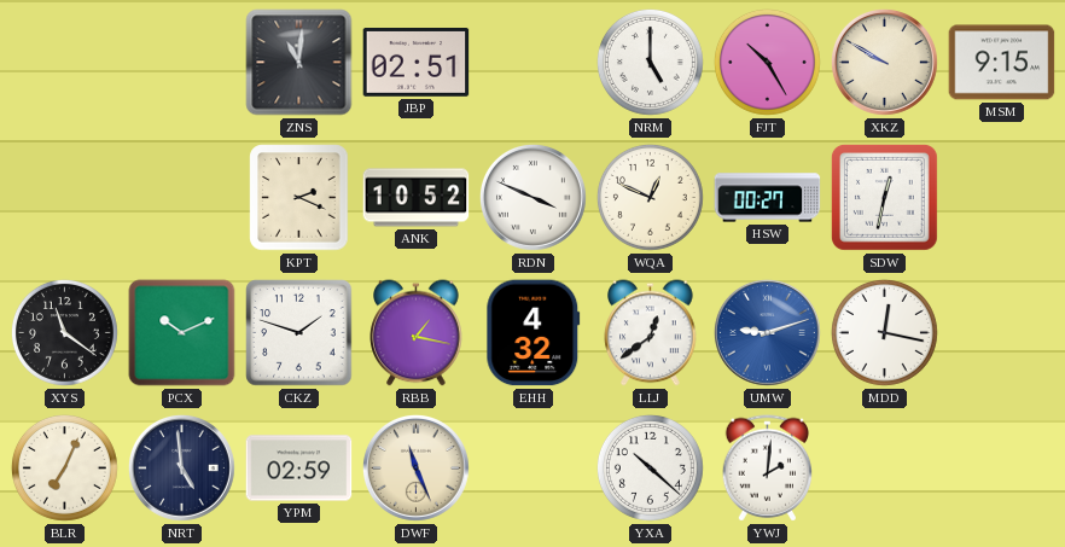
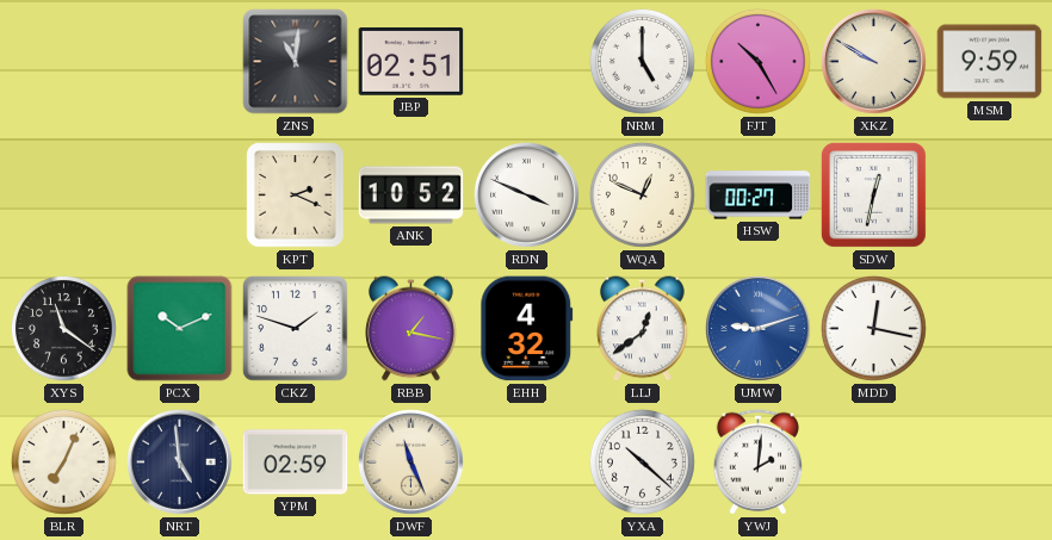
MSM: 9:15 -> 9:59 (990, 62)
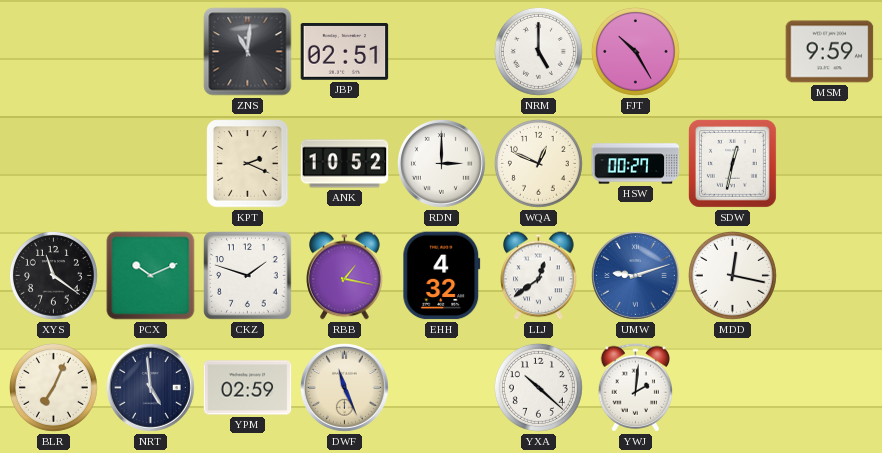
XKZ: 9:50 -> none (873, 61)
RDN: 3:49 -> 3:00 (441, 163)
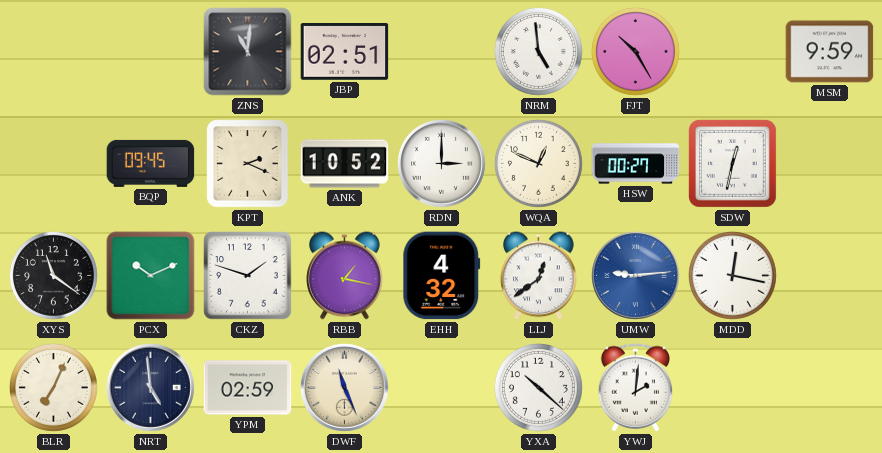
NRM: 5:00 -> 4:59 (538, 51)
BQP: none -> 09:45 (151, 163)
UMW: 9:12 -> 9:14 (635, 275)
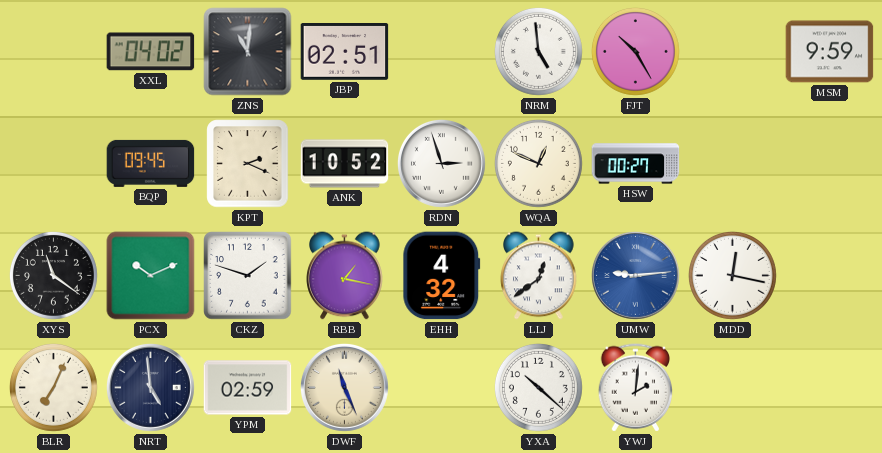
XXL: none -> 04:02 (151, 52)
RDN: 3:00 -> 2:57 (441, 163)
SDW: 12:32 -> none (732, 163)
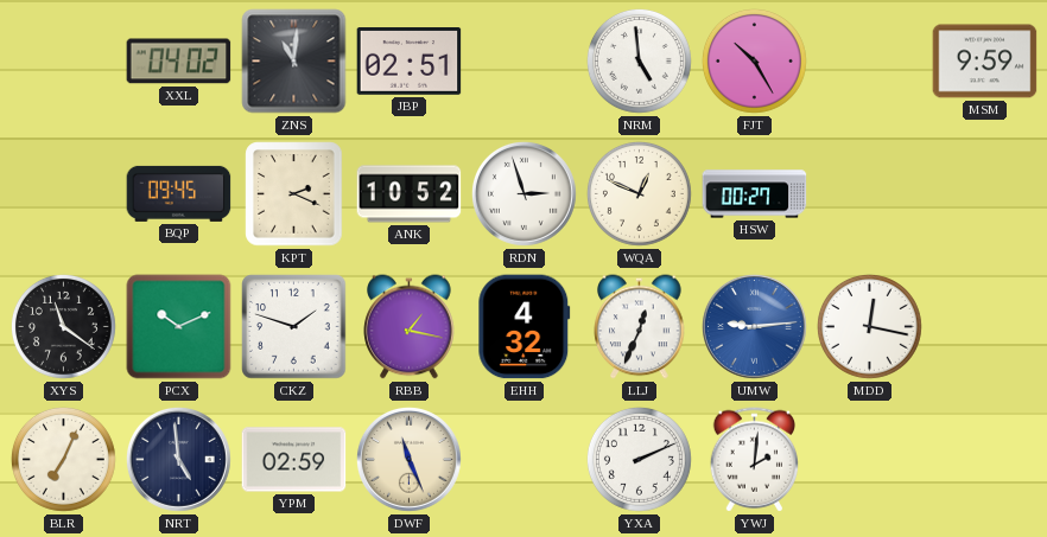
LLJ: 12:39 -> 12:34 (640, 327)
YXA: 10:22 -> 2:11 (639, 459)
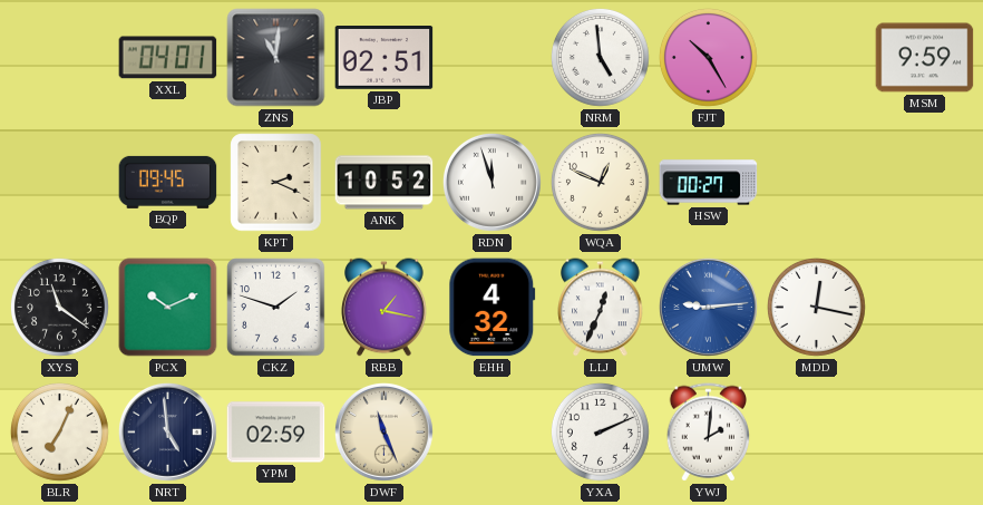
XXL: 04:02 -> 04:01 (168, 58)
RDN: 2:57 -> 11:57 (491, 182)
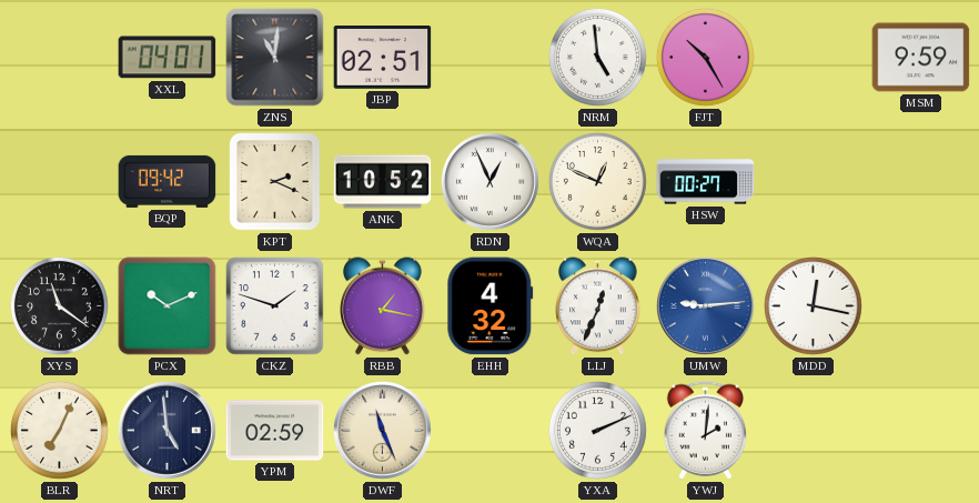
BQP: 09:45 -> 09:42 (168, 181)
RDN: 11:57 -> 12:56 (490, 181)
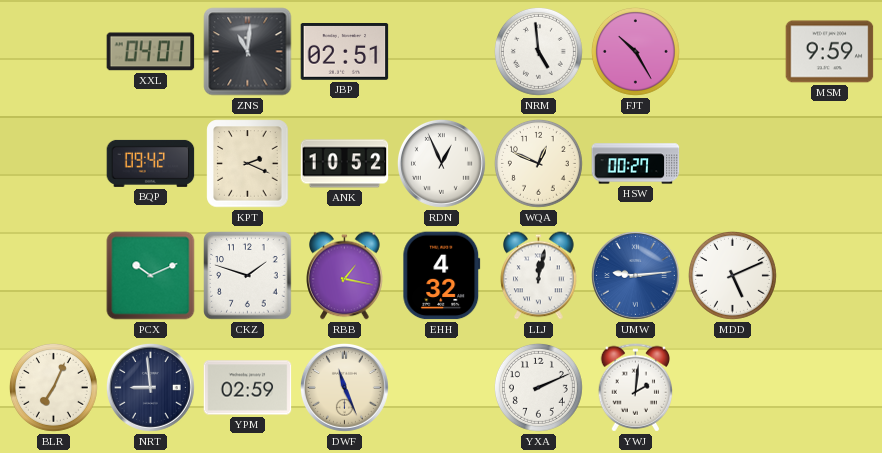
XYS: 11:21 -> none (59, 305)
LLJ: 12:34 -> 12:02 (539, 276)
MDD: 12:17 -> 5:11 (732, 275)
NRT: 4:59 -> 8:59 (150, 387)
